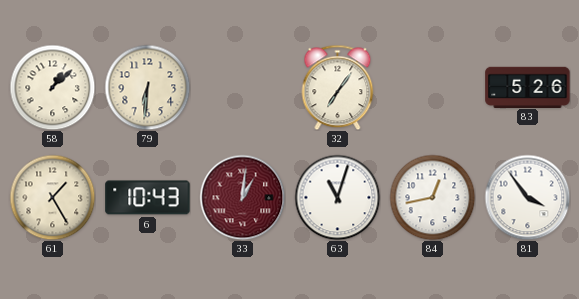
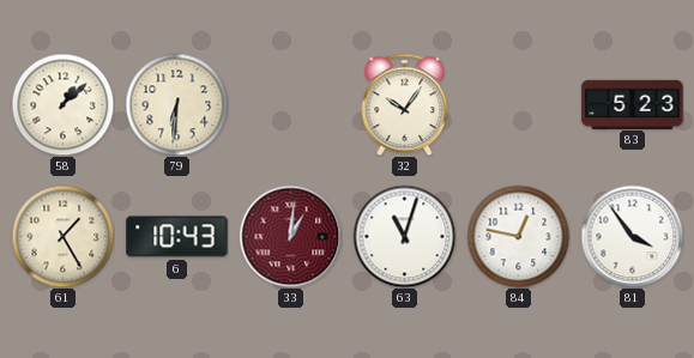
32: 7:06 -> 10:06 (405, 104)
83: 5:26 -> 5:23 (633, 104)
84: 12:43 -> 12:47 (518, 236)
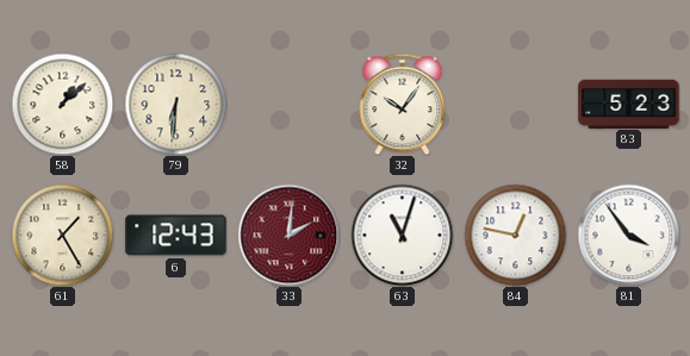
6: 10:43 -> 12:43 (176, 236)
33: 1:01 -> 2:01 (288, 235)
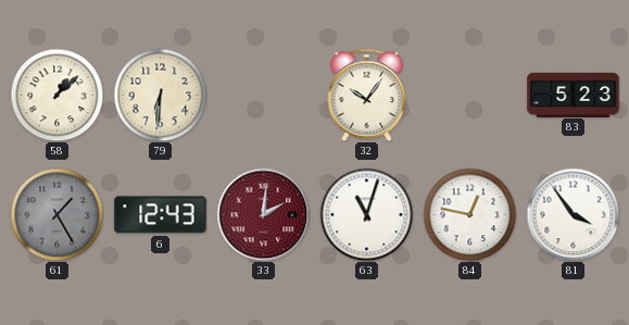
61 dial: cream -> grey (56, 214)
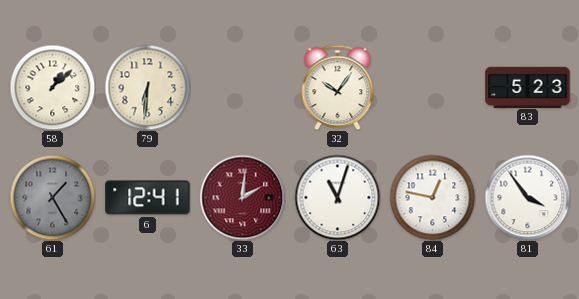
6: 12:43 -> 12:41 (148, 198)
